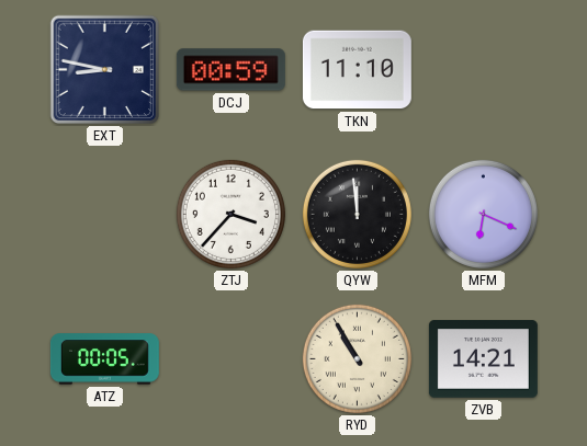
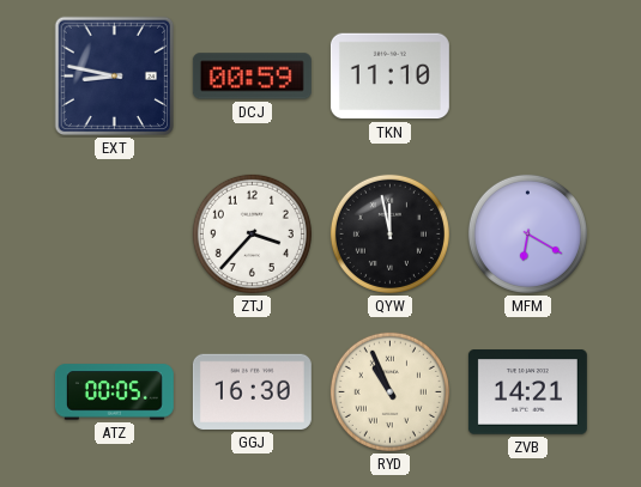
QYW: 11:59 -> 11:58 (389, 233)
MFM: 6:19 -> 6:20 (527, 233)
GGJ: none -> 16:30 (252, 391)
RYD: 10:55 -> 10:56 (389, 391)
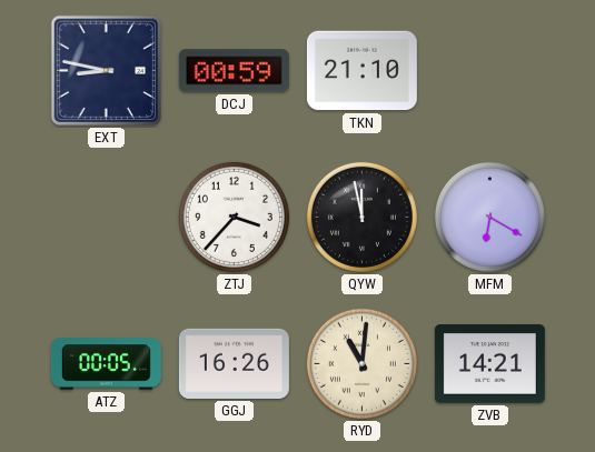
TKN: 11:10 -> 21:10 (361, 71)
GGJ: 16:30 -> 16:26 (234, 363)
RYD: 10:56 -> 11:01 (361, 363)
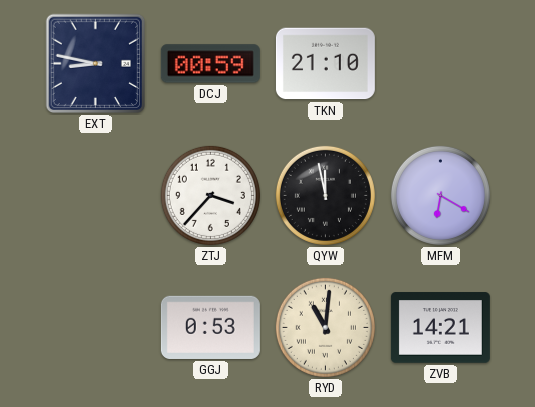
ATZ: 00:05 -> none (106, 364)
GGJ: 16:26 -> 0:53 (210, 327)
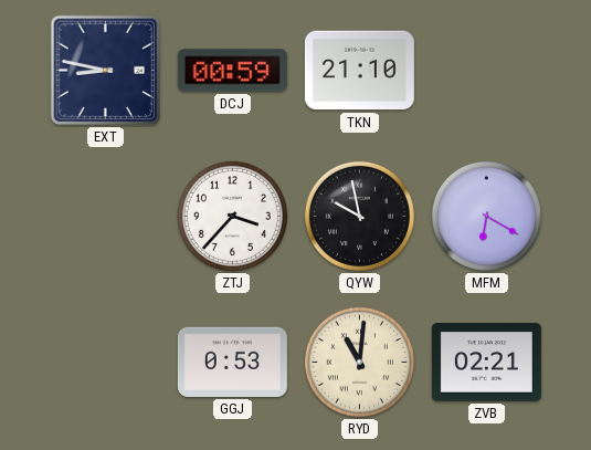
QYW: 11:58 -> 9:58 (359, 216)
ZVB: 14:21 -> 02:21 (486, 363)
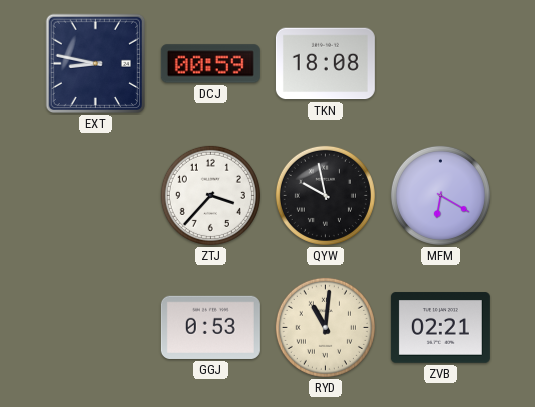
TKN: 21:10 -> 18:08 (325, 64)
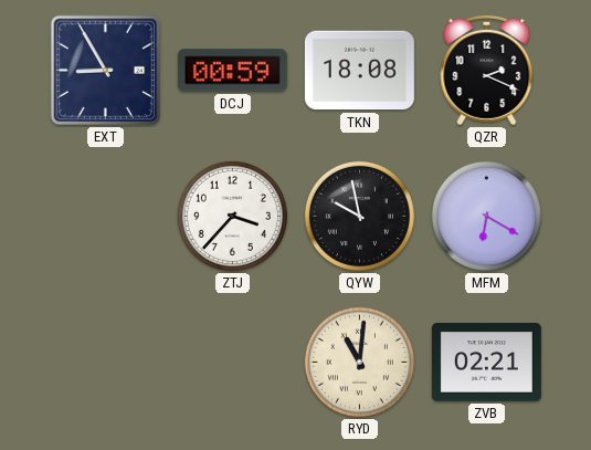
EXT: 8:47 -> 8:55 (106, 71)
QZR: none -> 2:19 (487, 70)
GGJ: 0:53 -> none (210, 327)
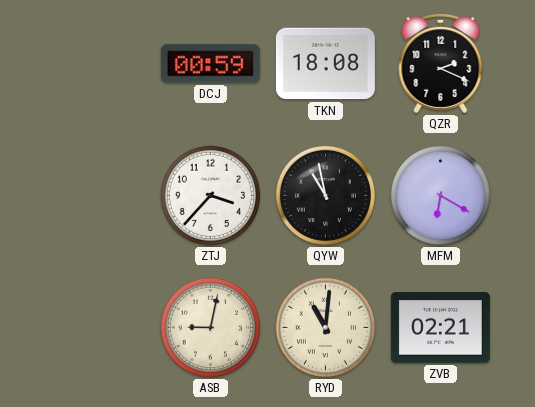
EXT: 8:55 -> none (106, 71)
QYW: 9:58 -> 10:58 (325, 195)
ASB: none -> 9:02 (210, 327)
